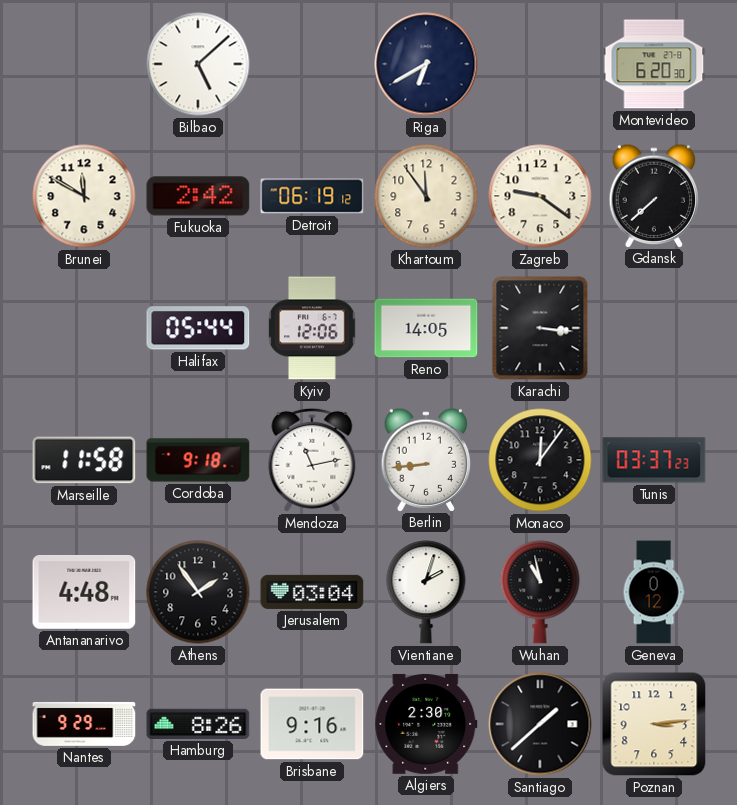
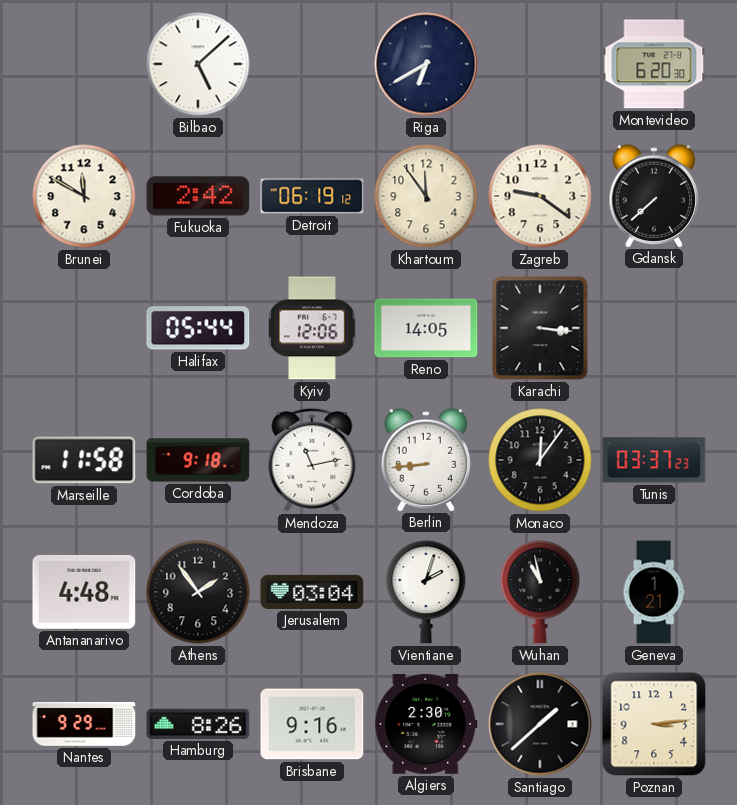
Geneva: 0:12 -> 1:21 (654, 592)
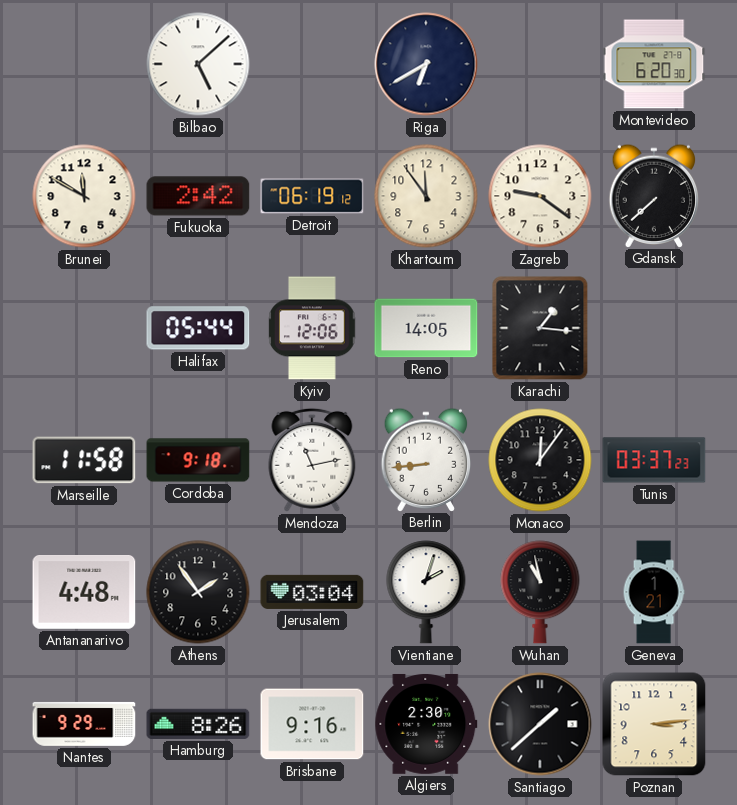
Karachi: 3:16 -> 1:16 (540, 328)
